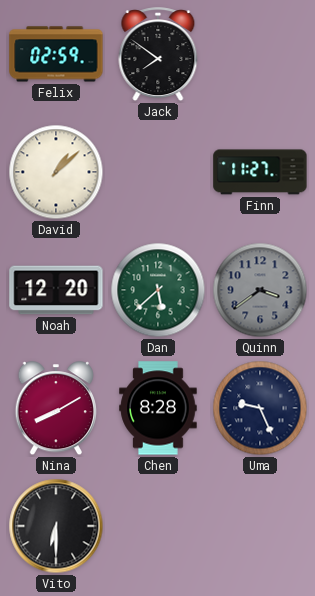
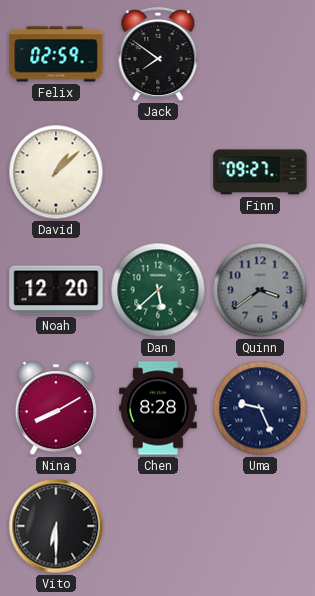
Finn: 11:27 -> 09:27 (260, 172)
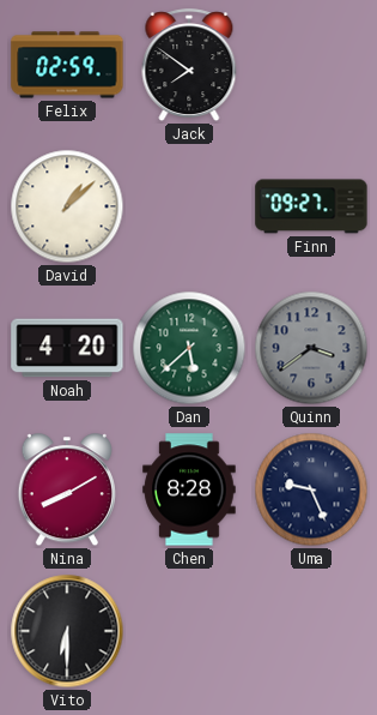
Noah: 12:20 -> 4:20 (67, 348)
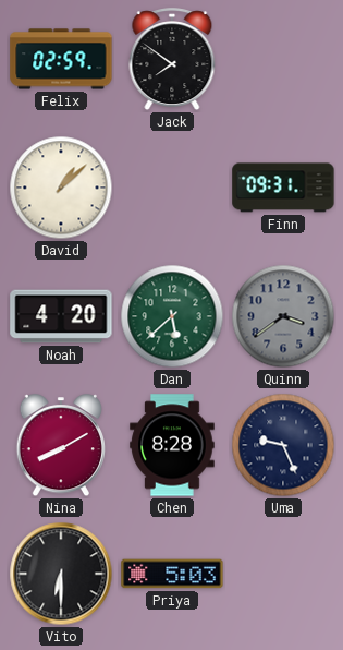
Finn: 09:27 -> 09:31 (283, 188)
Priya: none -> 5:03 (172, 574)
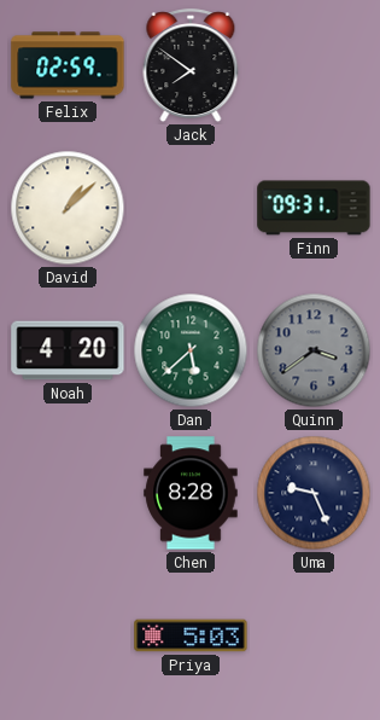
Nina: 8:10 -> none (60, 446)
Vito: 6:30 -> none (61, 574)
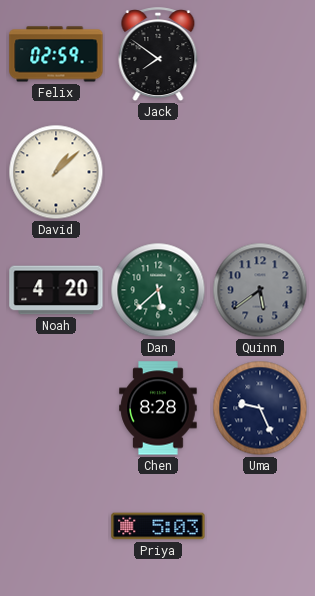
Finn: 09:31 -> none (314, 208)
Quinn: 3:39 -> 5:39 (260, 290)
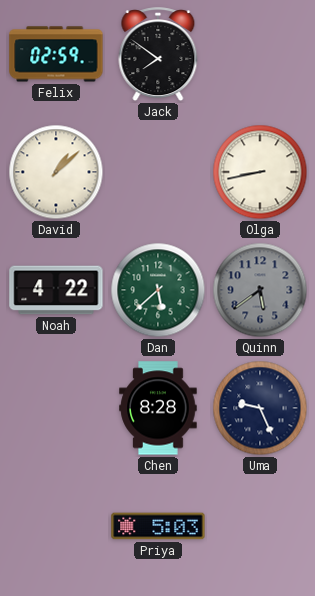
Olga: none -> 8:43 (260, 172)
Noah: 4:20 -> 4:22 (56, 290)
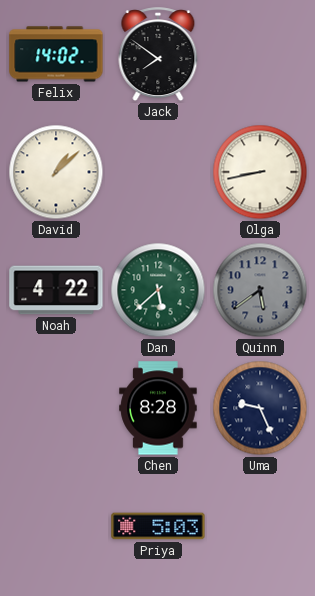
Felix: 02:59 -> 14:02 (56, 54)
